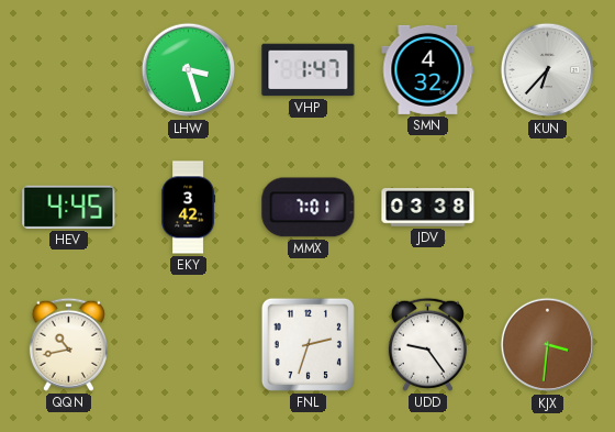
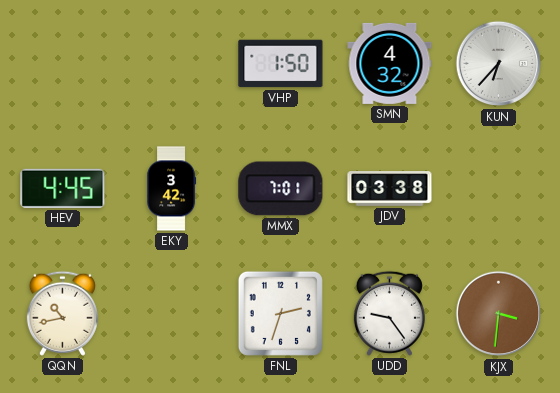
LHW: 3:27 -> none (189, 70)
VHP: 1:47 -> 1:50 (281, 64)
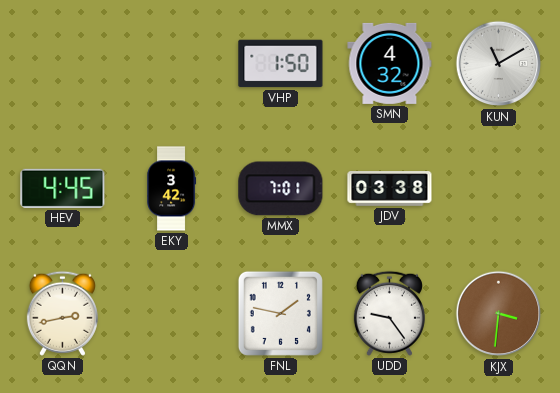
KUN: 6:37 -> 11:10 (499, 64)
QQN: 10:43 -> 2:43 (62, 313)
FNL: 2:33 -> 1:47 (280, 313)
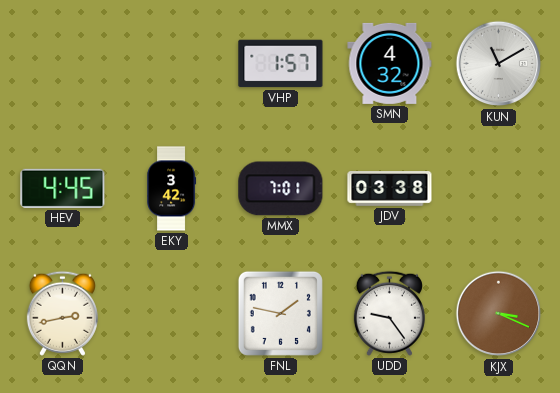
VHP: 1:50 -> 1:57 (281, 64)
KJX: 3:31 -> 3:19 (499, 314)
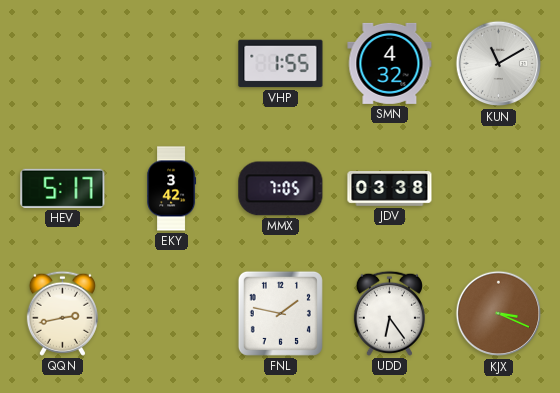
VHP: 1:57 -> 1:55 (281, 64)
HEV: 4:45 -> 5:17 (63, 188)
MMX: 7:01 -> 7:05 (281, 189)
UDD: 9:24 -> 6:24 (389, 313)
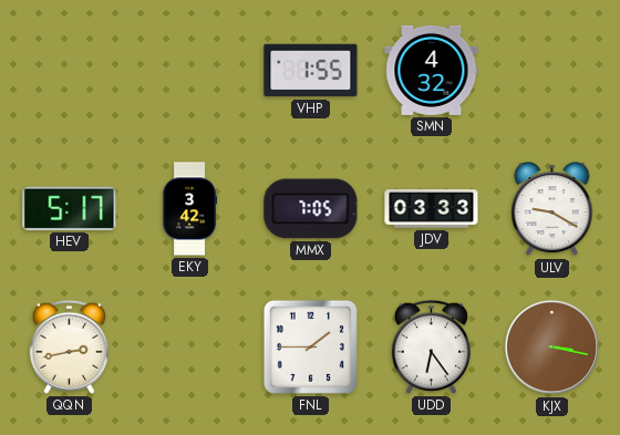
KUN: 11:10 -> none (499, 64)
JDV: 03:38 -> 03:33 (432, 209)
ULV: none -> 9:20 (552, 210)
FNL: 1:47 -> 1:45 (310, 346)
KJX: 3:19 -> 3:17 (552, 348)
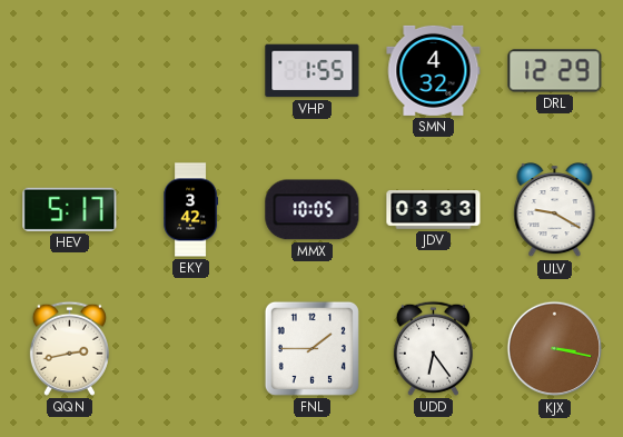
DRL: none -> 12:29 (555, 71)
MMX: 7:05 -> 10:05 (313, 210)
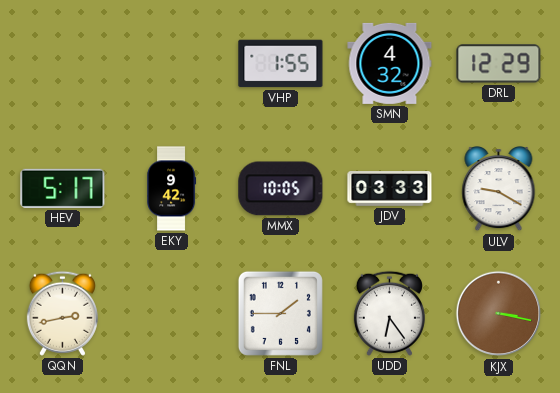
EKY: 3:42 -> 9:42 (172, 189)
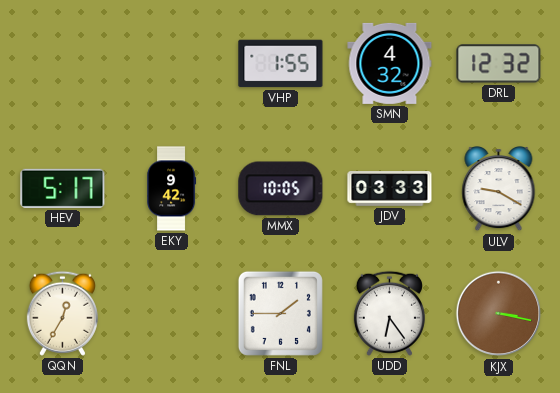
DRL: 12:29 -> 12:32 (499, 64)
QQN: 2:43 -> 12:35 (62, 313)
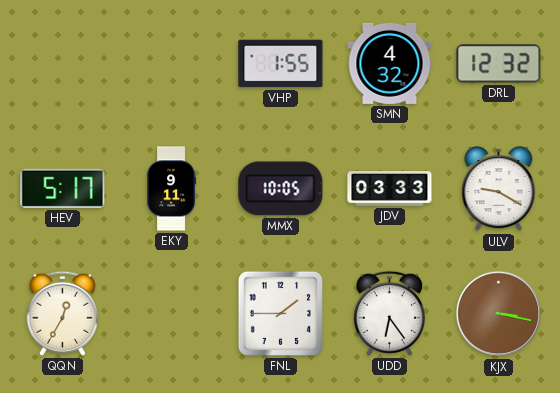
EKY: 9:42 -> 9:11 (172, 189)
